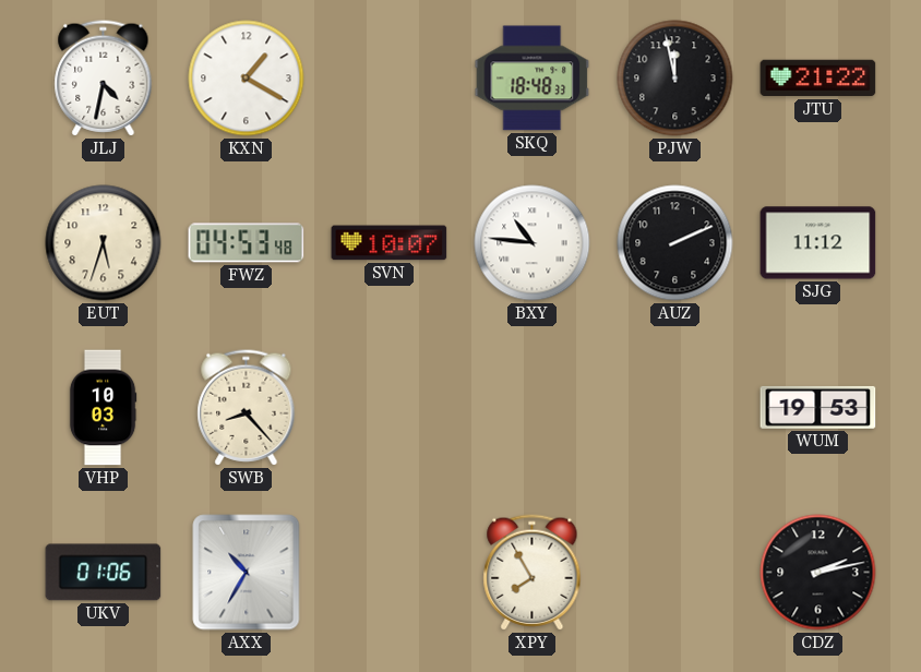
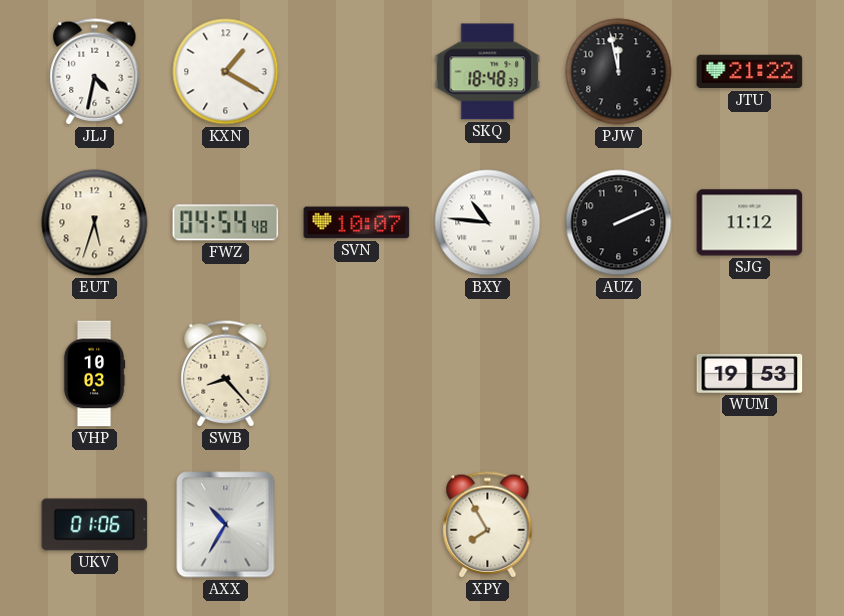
FWZ: 04:53 -> 04:54 (226, 223)
CDZ: 2:13 -> none (818, 573)
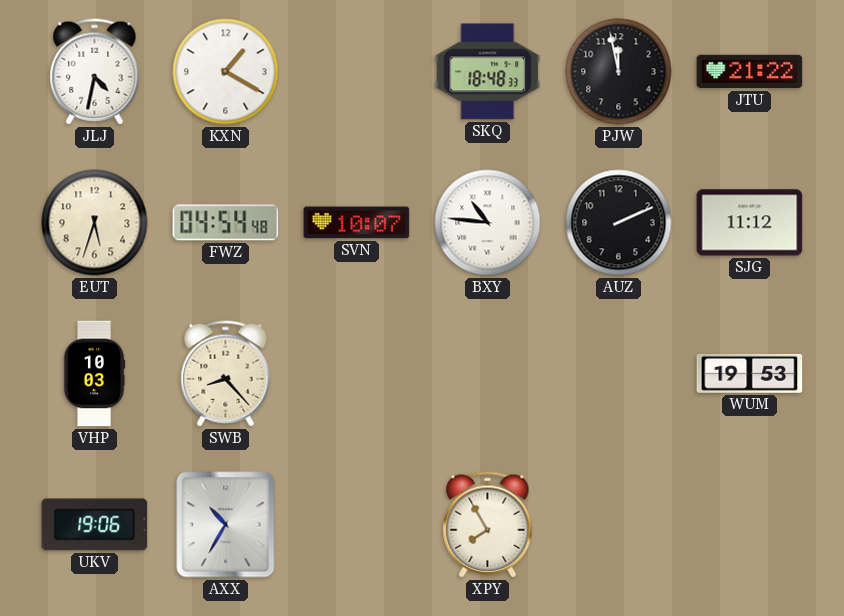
UKV: 01:06 -> 19:06 (95, 525)
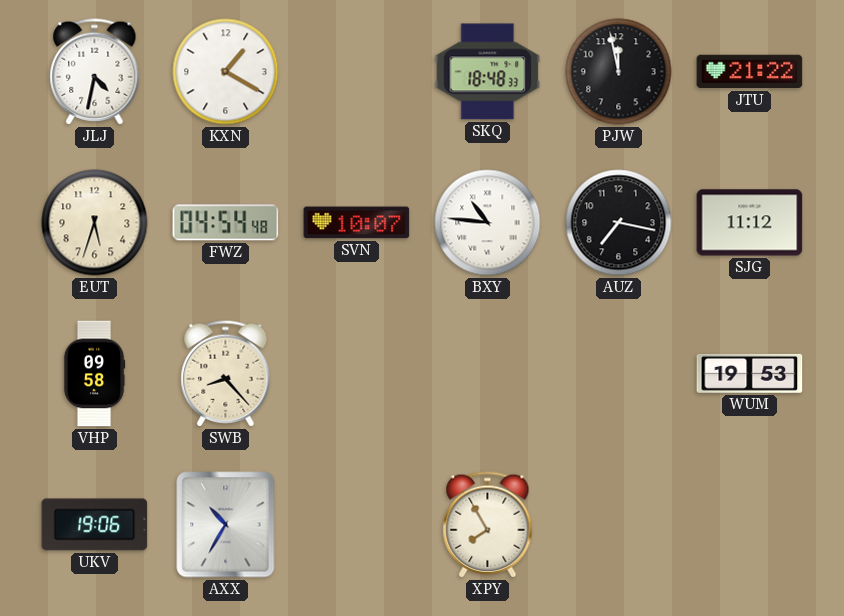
AUZ: 2:11 -> 7:17 (619, 223)
VHP: 10:03 -> 09:58 (94, 374)
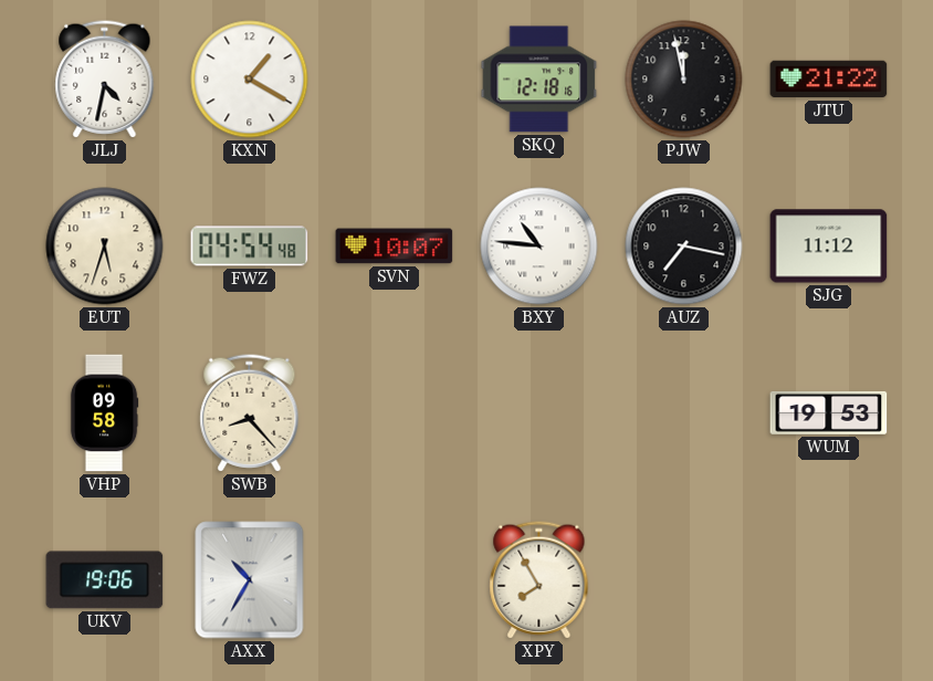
SKQ: 18:48 -> 12:18 (539, 80)
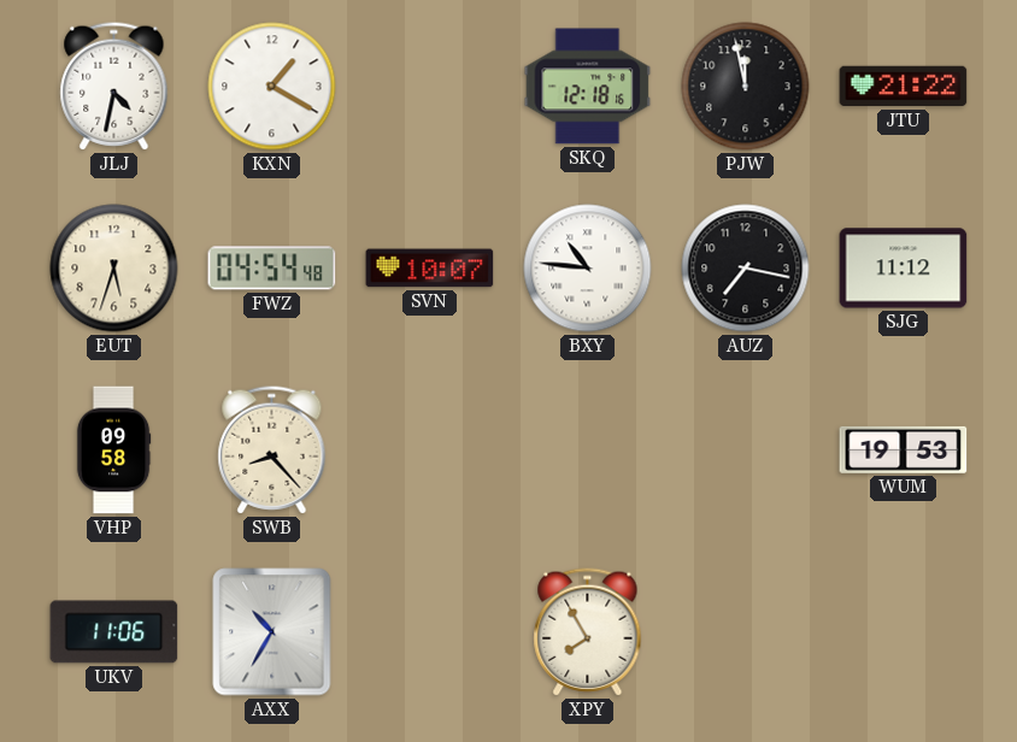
UKV: 19:06 -> 11:06 (114, 632)
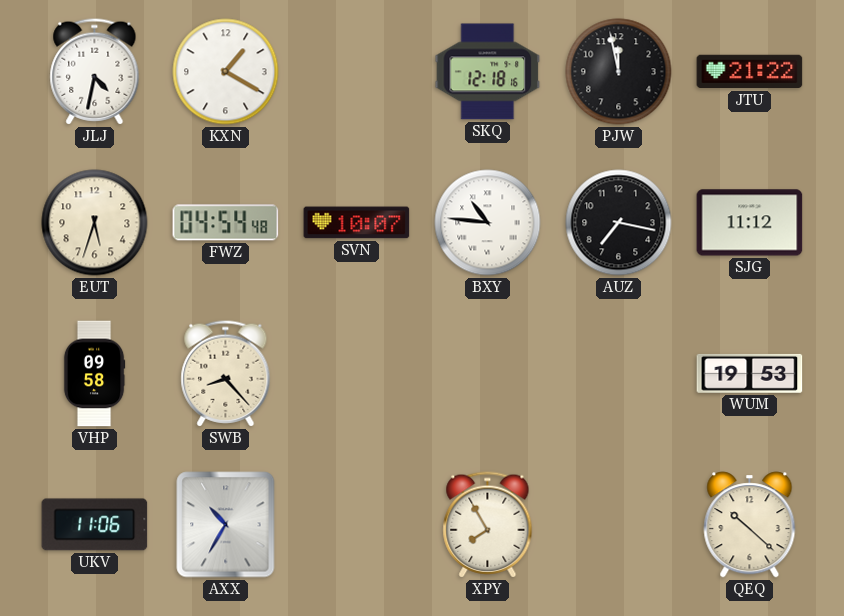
QEQ: none -> 10:22 (750, 525)
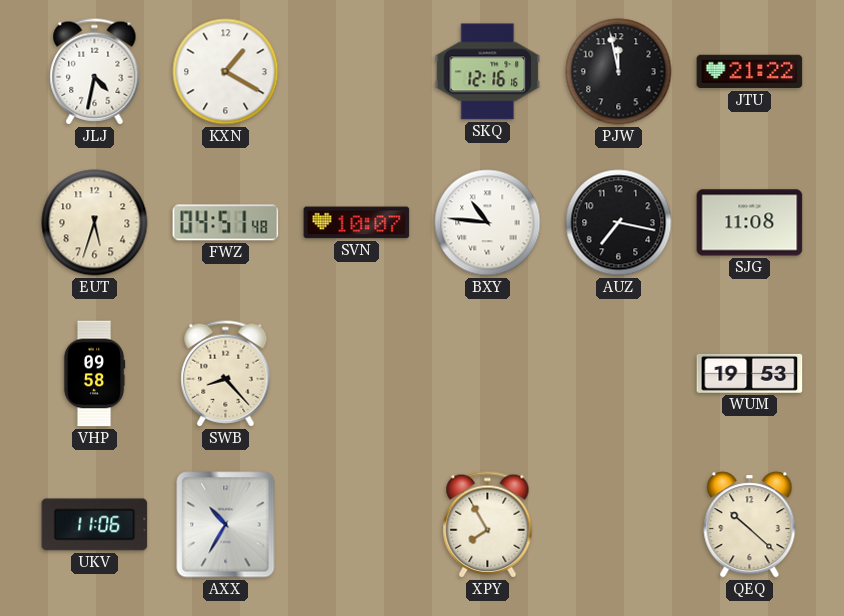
SKQ: 12:18 -> 12:16 (488, 72)
FWZ: 04:54 -> 04:51 (226, 223)
SJG: 11:12 -> 11:08 (750, 223)
